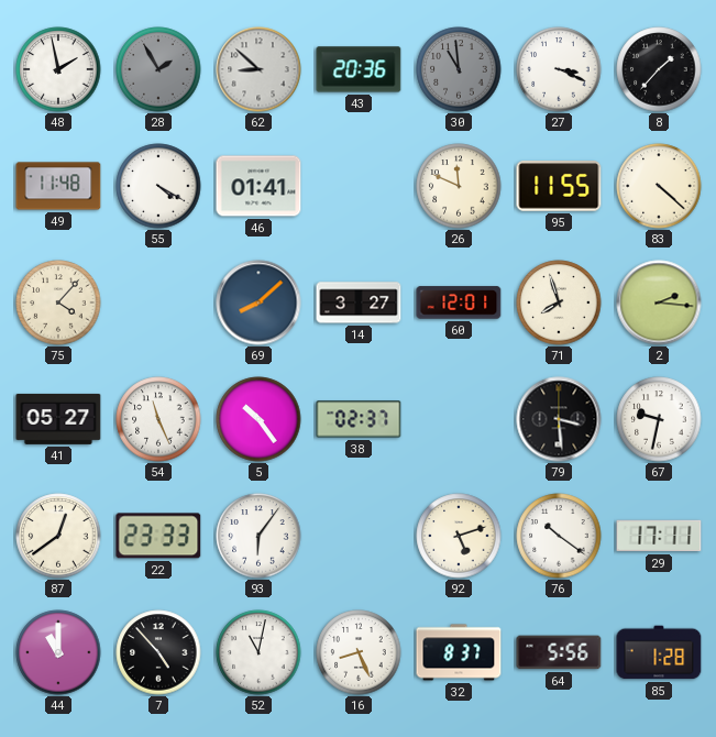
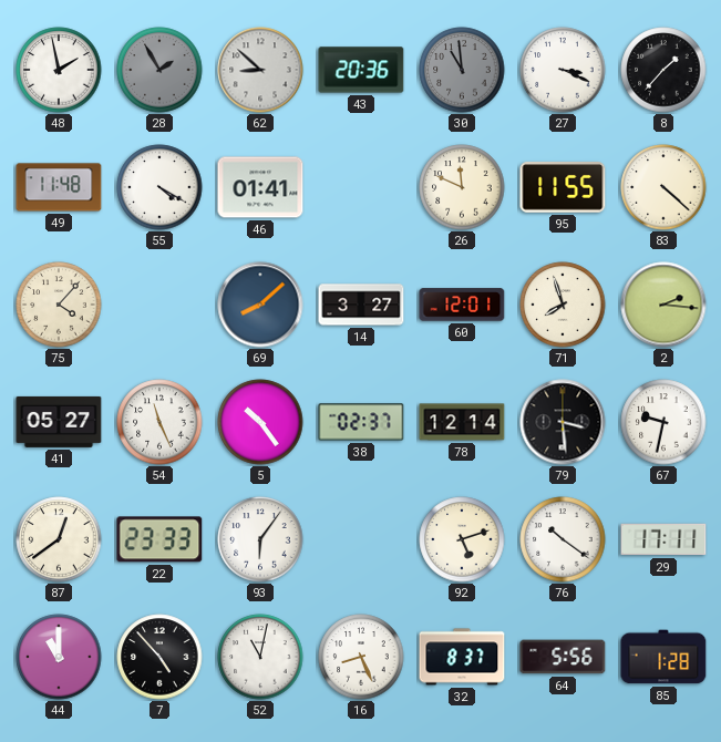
78: none -> 12:14 (462, 422)
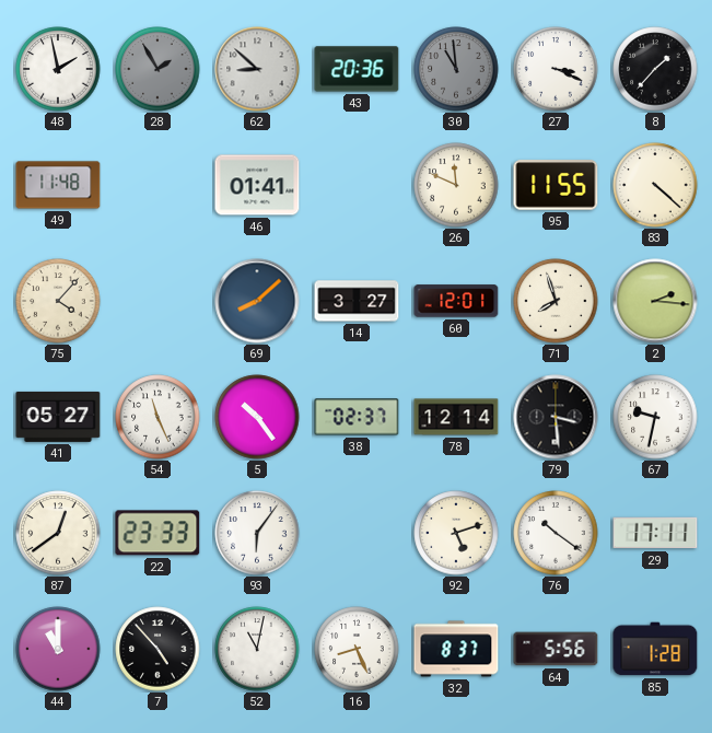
55: 4:20 -> none (159, 187)
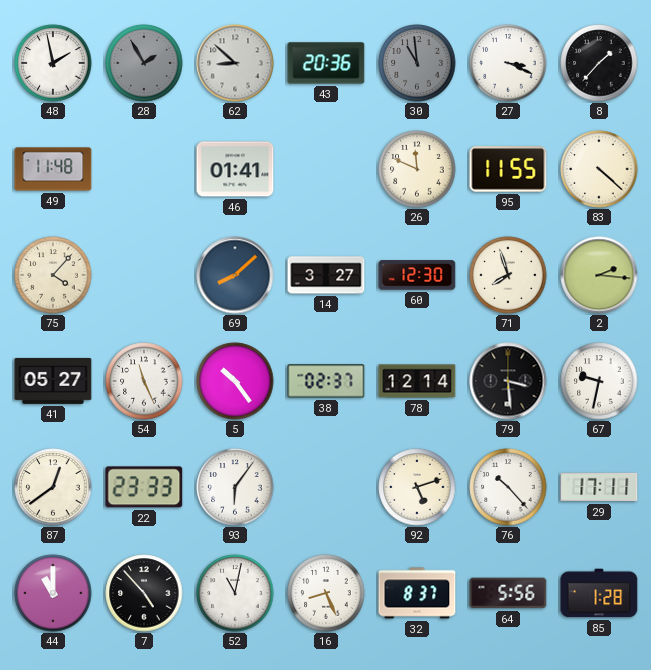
60: 12:01 -> 12:30 (417, 275)
76: 10:21 -> 10:23 (508, 487)
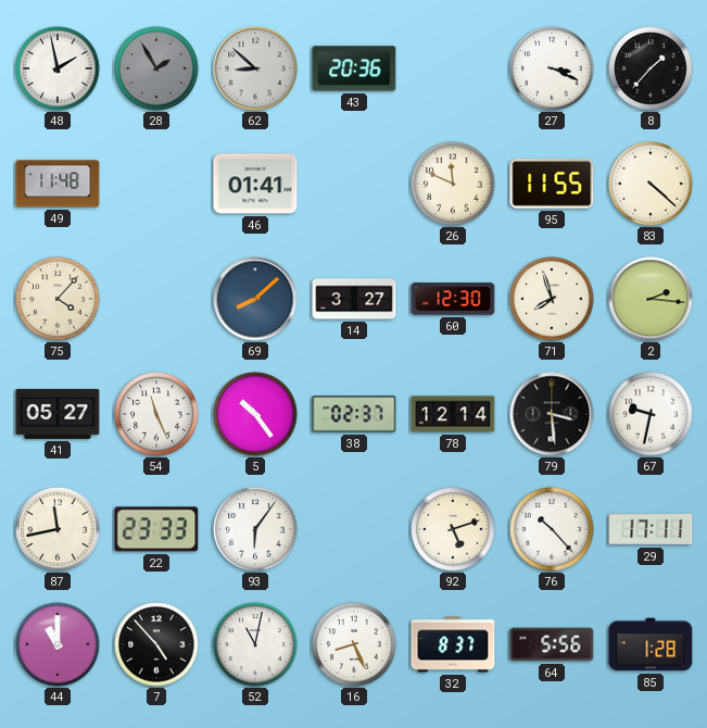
30: 10:59 -> none (417, 63)
87: 12:39 -> 11:43 (58, 529)
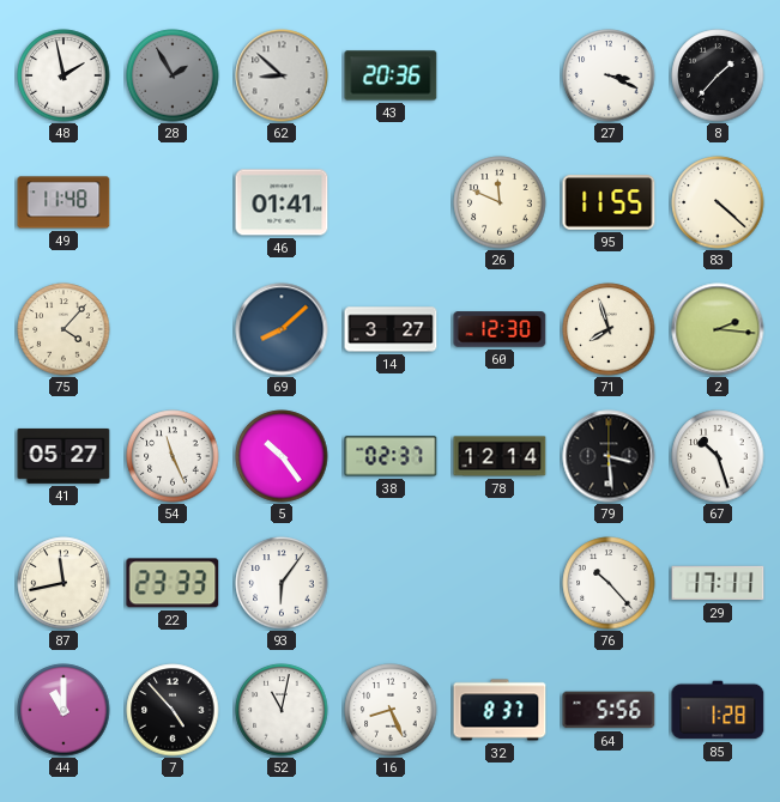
67: 9:32 -> 10:27 (718, 456)
92: 5:12 -> none (453, 529)
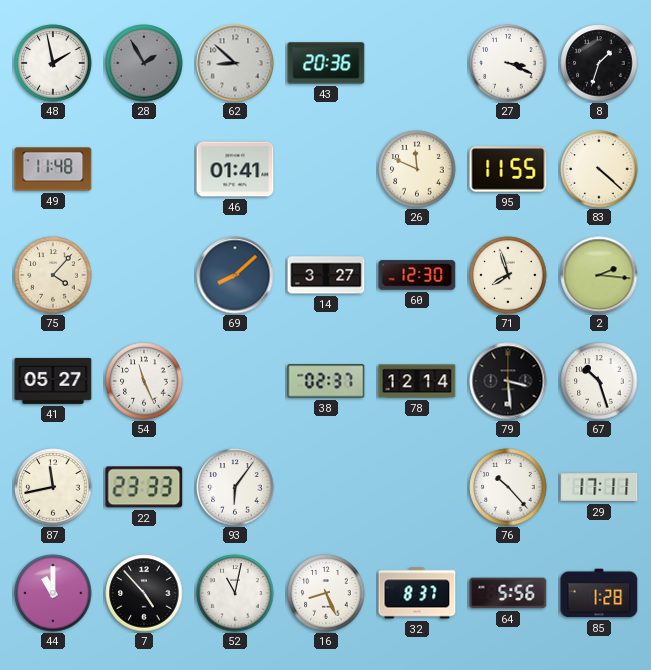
8: 1:37 -> 1:33 (599, 63)
5: 10:24 -> none (282, 456)
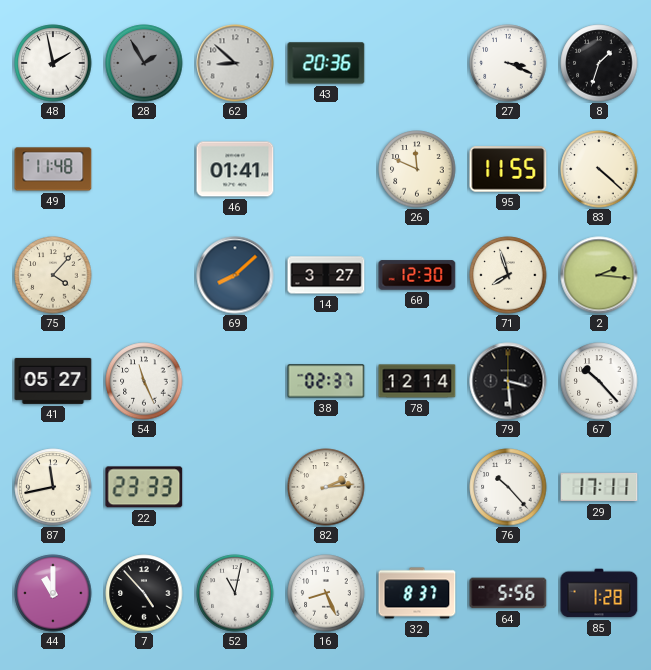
67: 10:27 -> 10:23 (599, 381)
93: 6:06 -> none (235, 487)
82: none -> 2:14 (326, 487)
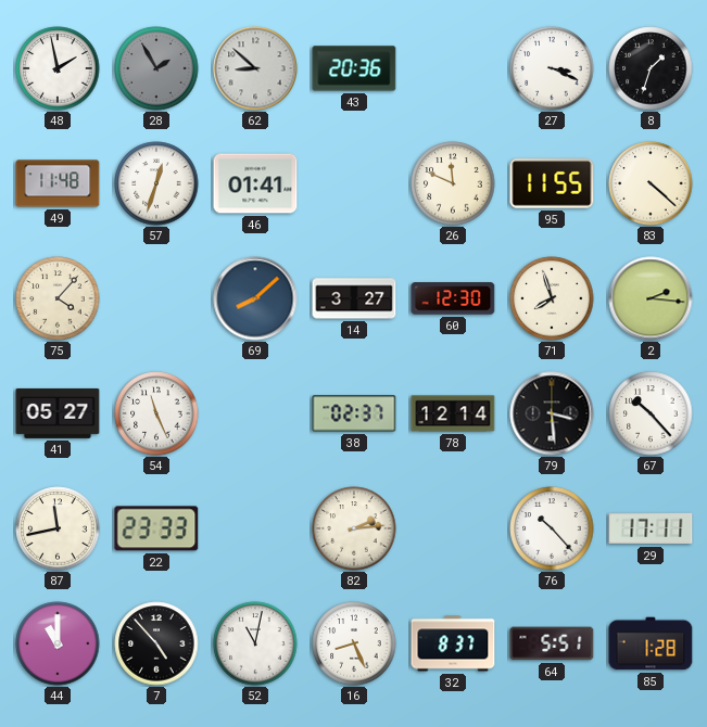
57: none -> 12:33 (156, 183)
64: 5:56 -> 5:51 (552, 643)
